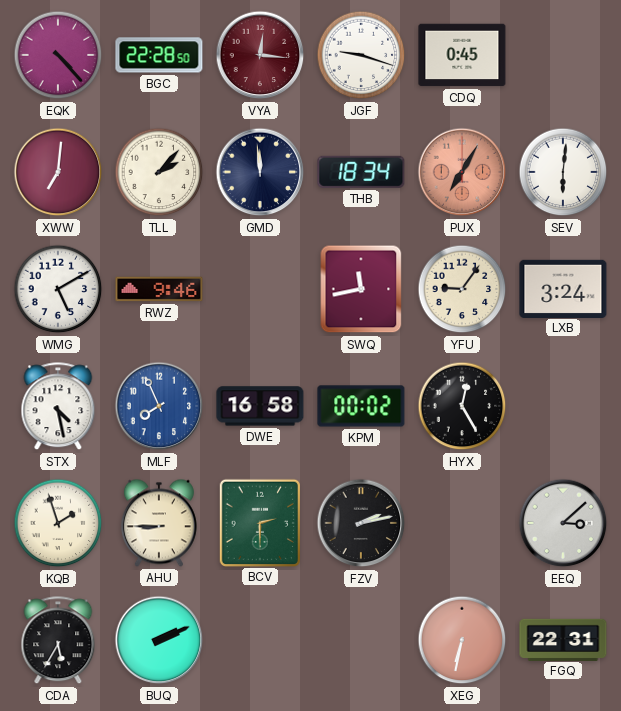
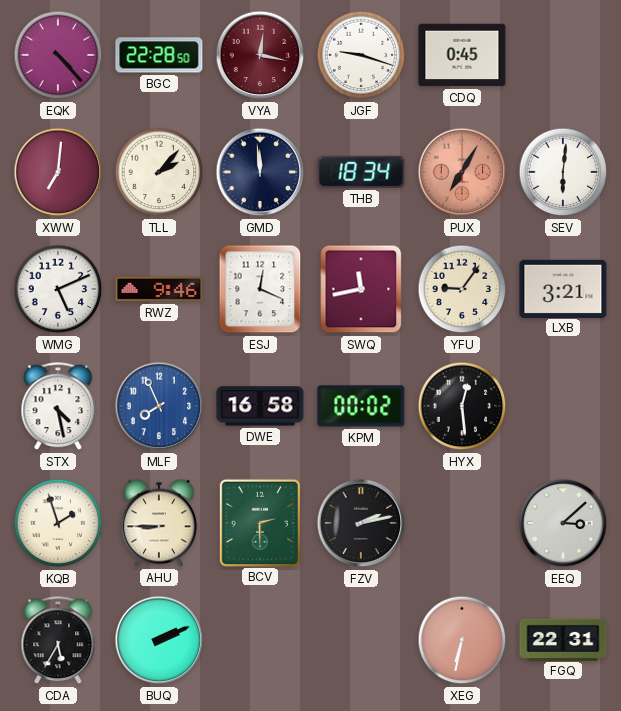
VYA: 12:16 -> 12:17 (260, 55)
WMG: 5:10 -> 5:11 (58, 289)
ESJ: none -> 12:19 (260, 289)
LXB: 3:24 -> 3:21 (563, 288)
HYX: 12:25 -> 12:29 (462, 406)
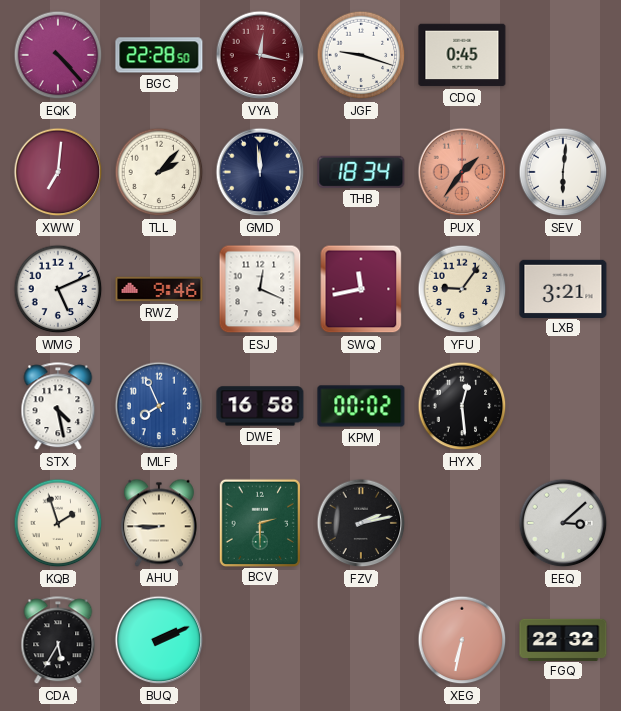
PUX: 7:05 -> 1:36 (462, 172)
FGQ: 22:31 -> 22:32 (563, 639)
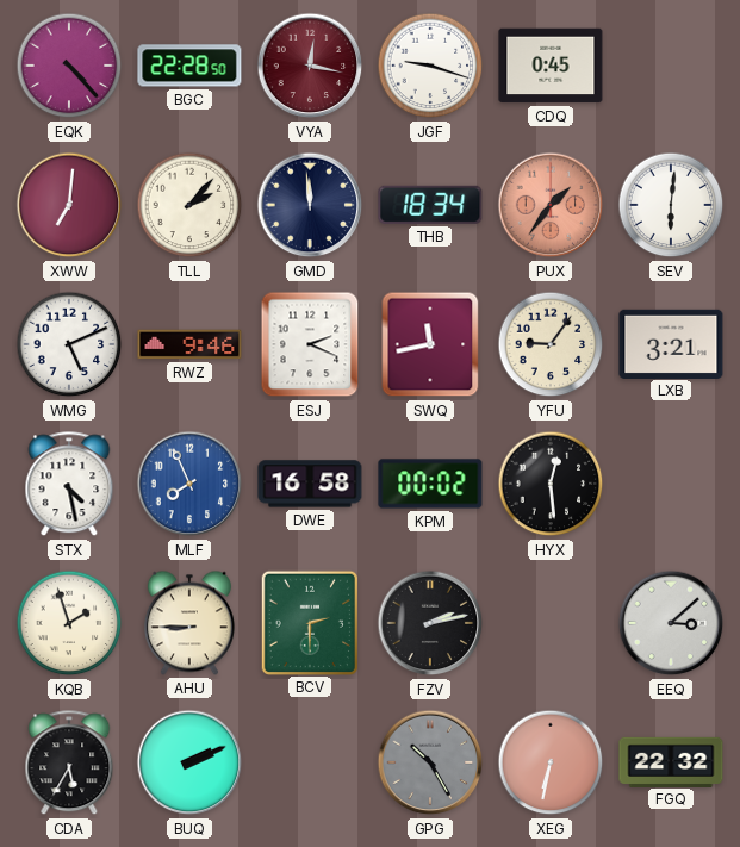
ESJ: 12:19 -> 2:19 (310, 344)
GPG: none -> 10:25 (430, 762)
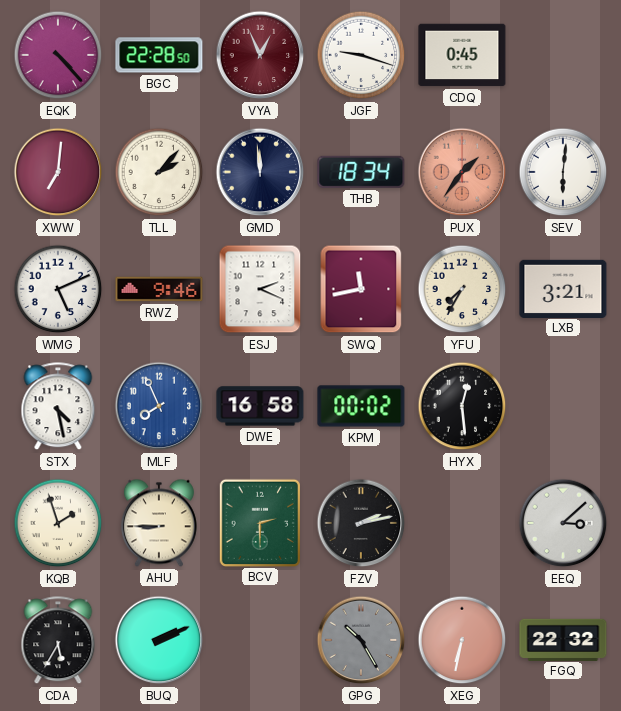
VYA: 12:17 -> 12:56 (260, 55)
YFU: 9:06 -> 7:35 (462, 289)
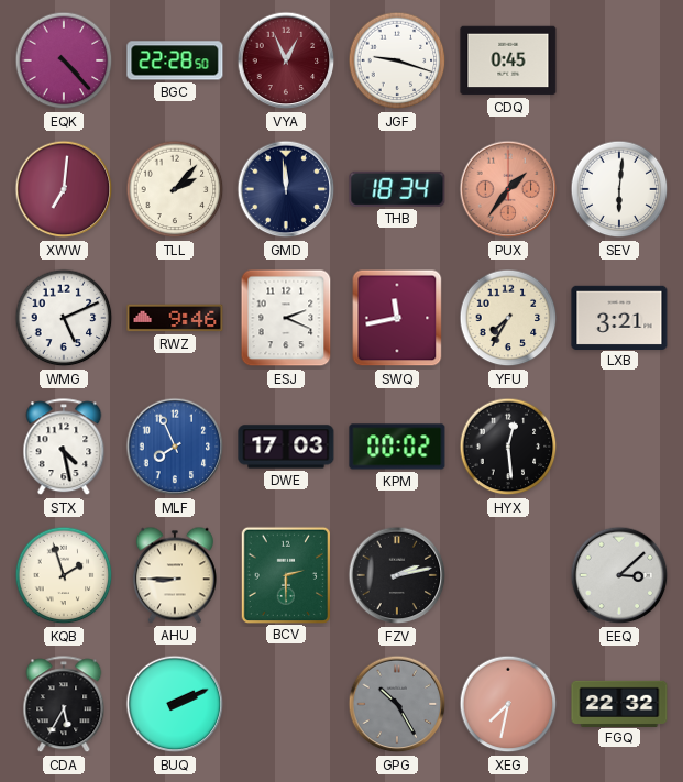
DWE: 16:58 -> 17:03 (286, 447)
XEG: 6:32 -> 7:32 (508, 704)
